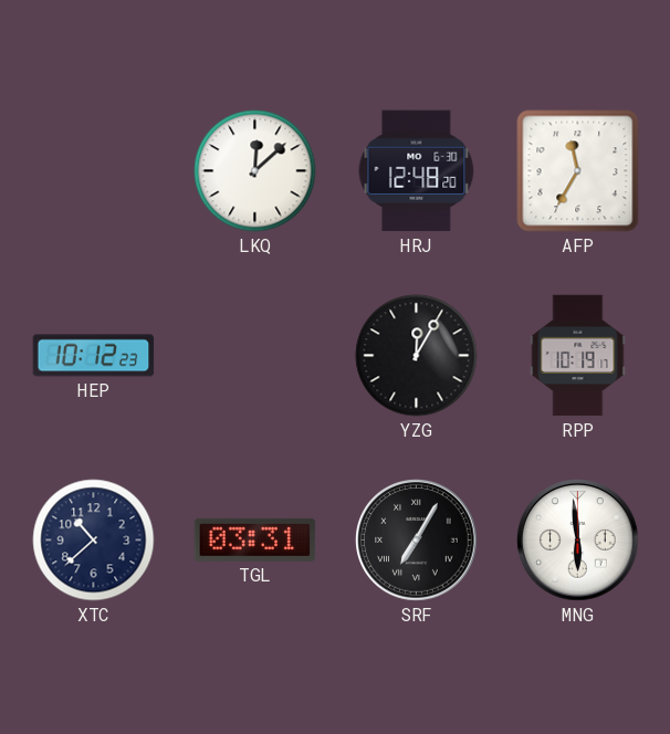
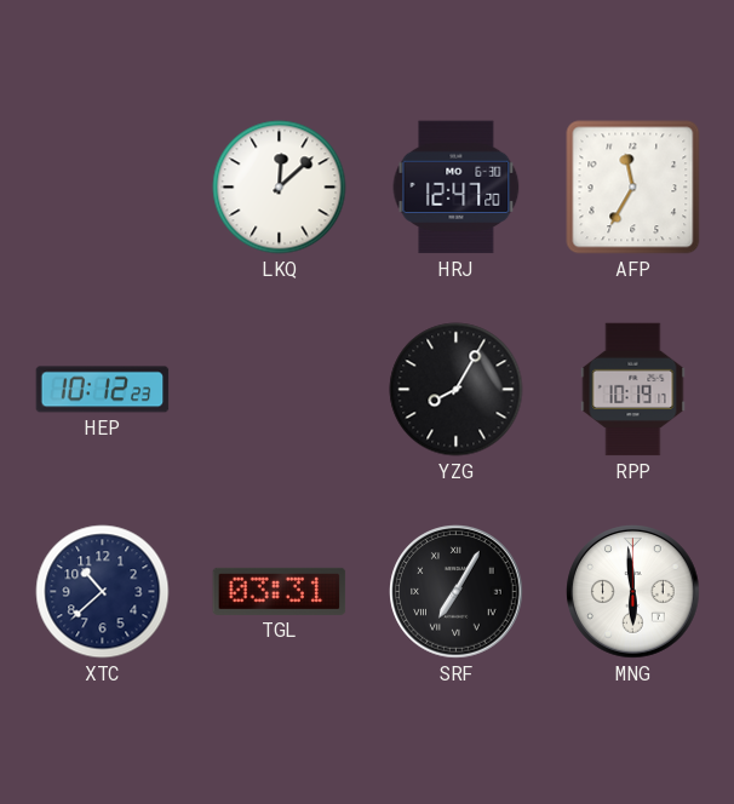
HRJ: 12:48 -> 12:47 (457, 188)
YZG: 12:05 -> 8:05 (457, 390)
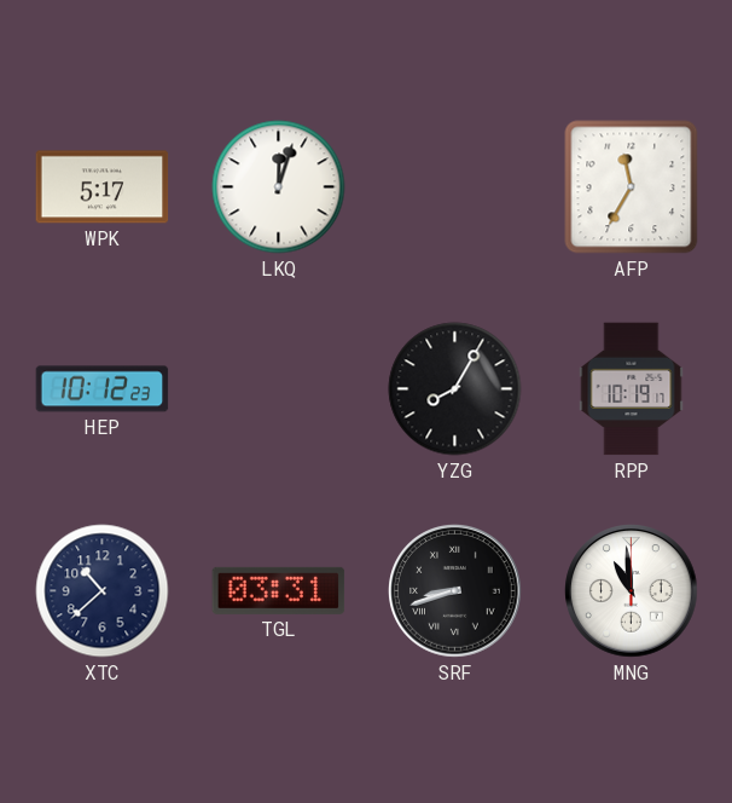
WPK: none -> 5:17 (103, 187)
LKQ: 12:08 -> 12:03 (279, 187)
HRJ: 12:47 -> none (457, 188)
SRF: 7:05 -> 8:42 (455, 591)
MNG: 5:59 -> 10:59 (632, 591)
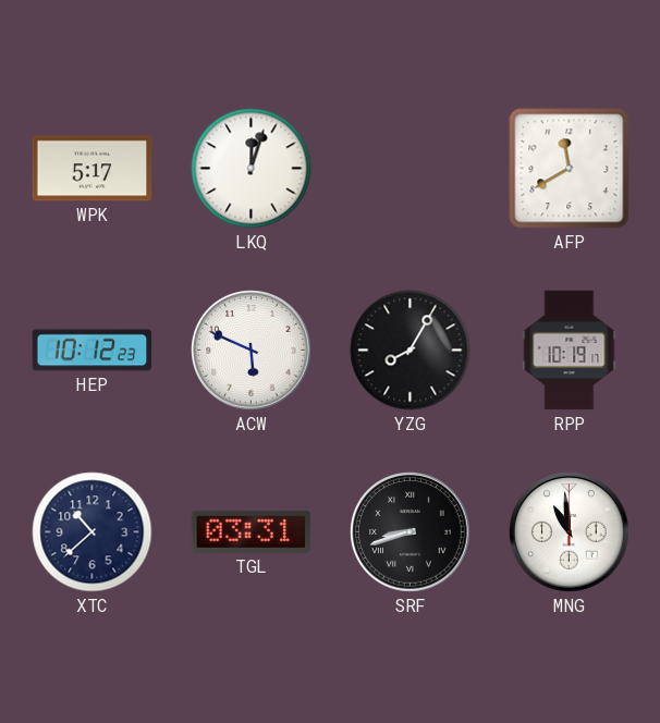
AFP: 11:35 -> 11:40 (570, 169)
ACW: none -> 5:49 (252, 351)
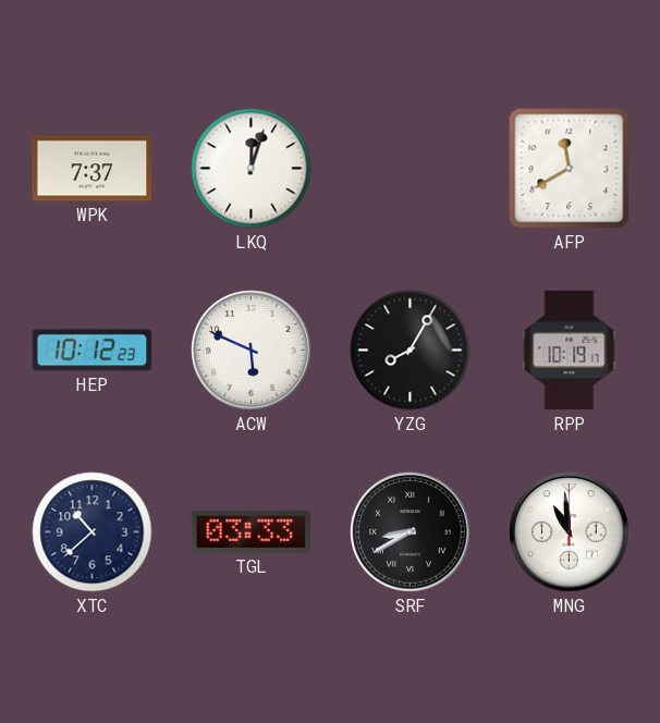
WPK: 5:17 -> 7:37 (93, 169)
TGL: 03:31 -> 03:33 (252, 531)
SRF: 8:42 -> 8:40 (411, 532)
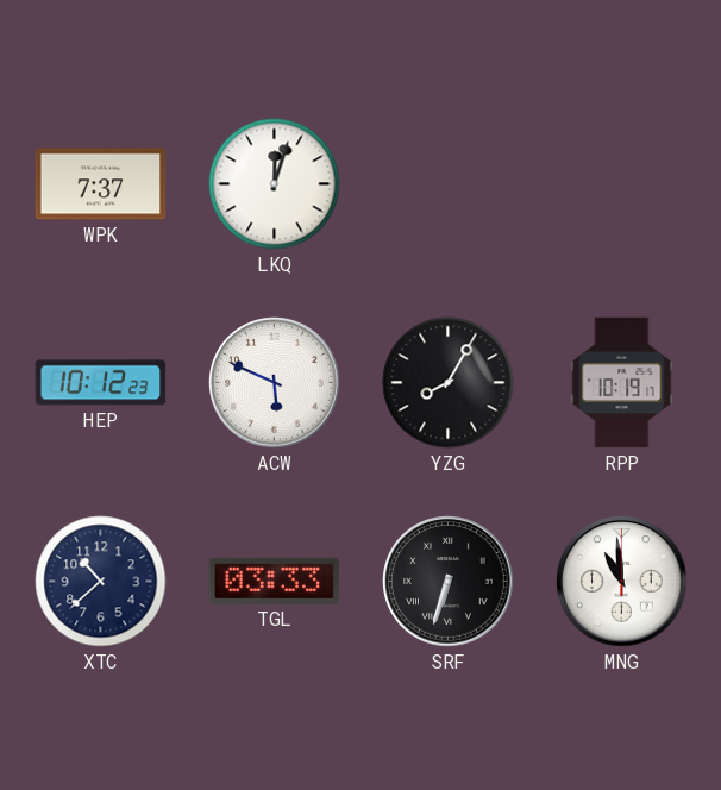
AFP: 11:40 -> none (570, 169)
SRF: 8:40 -> 6:33 (449, 582)
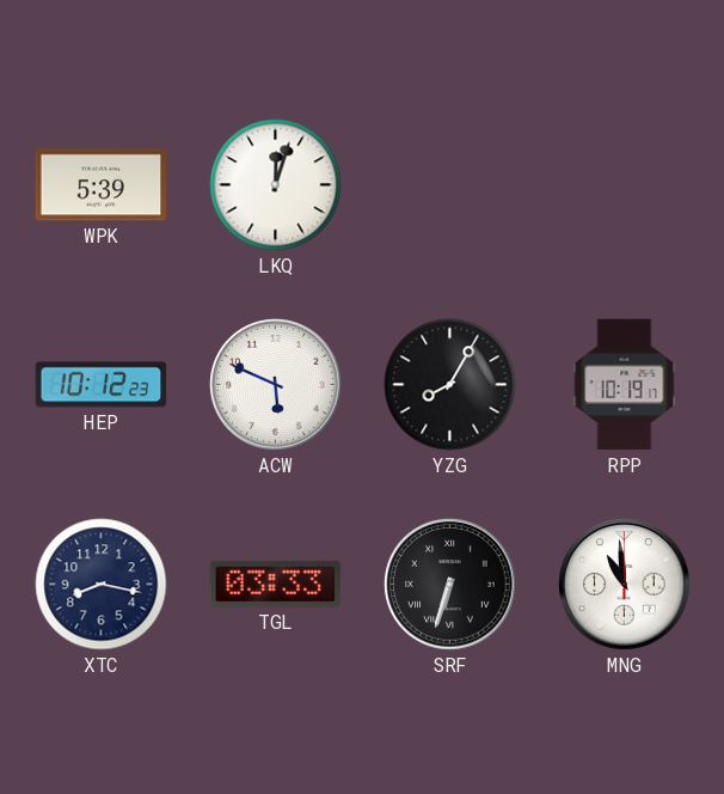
WPK: 7:37 -> 5:39 (102, 185)
XTC: 10:38 -> 8:17 (102, 585)
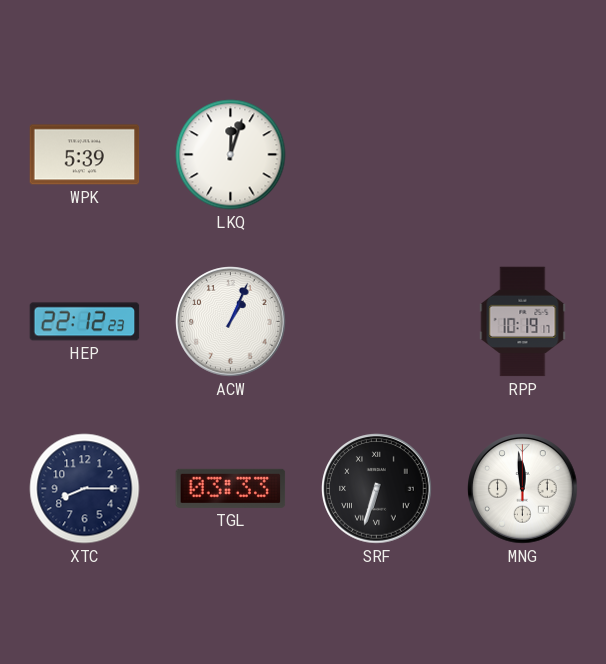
HEP: 10:12 -> 22:12 (85, 322)
ACW: 5:49 -> 1:04 (231, 322)
YZG: 8:05 -> none (450, 385)
XTC: 8:17 -> 8:15 (85, 489)
MNG: 10:59 -> 11:59 (523, 489)
